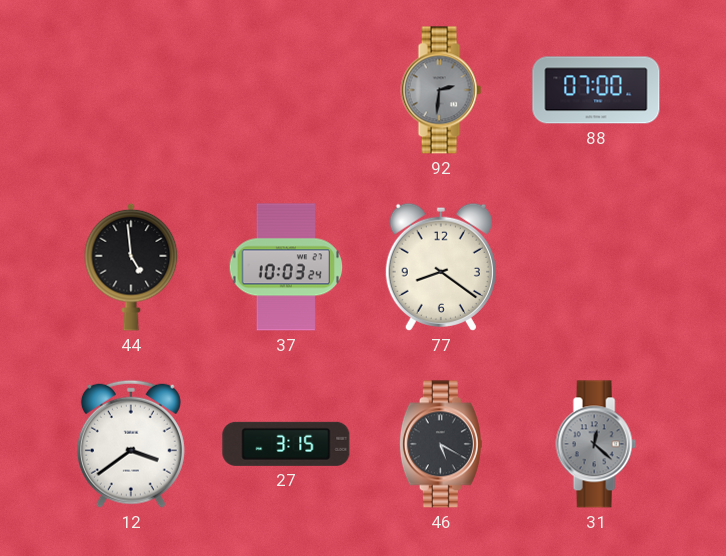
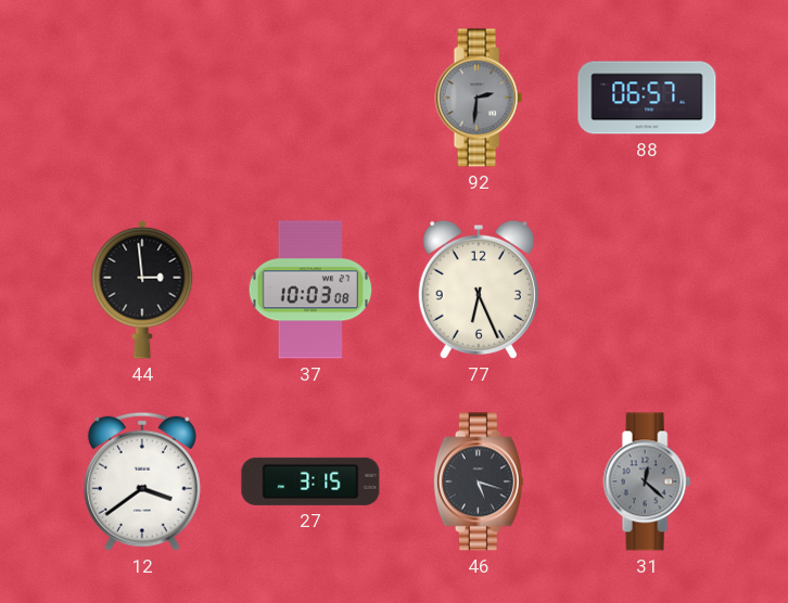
88: 07:00 -> 06:57 (647, 98)
44: 4:59 -> 2:59 (142, 290)
37: 10:03:24 -> 10:03:08 (310, 290)
77: 8:21 -> 6:26 (479, 290)
46: 5:20 -> 5:18 (479, 482)
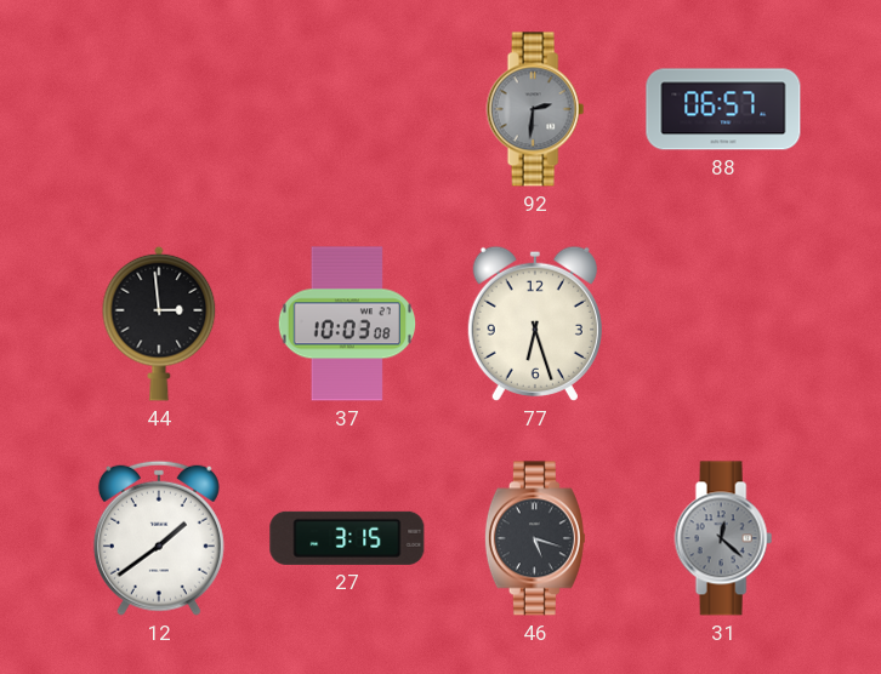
77: 6:26 -> 6:27 (535, 324)
12: 3:39 -> 1:39 (159, 538)
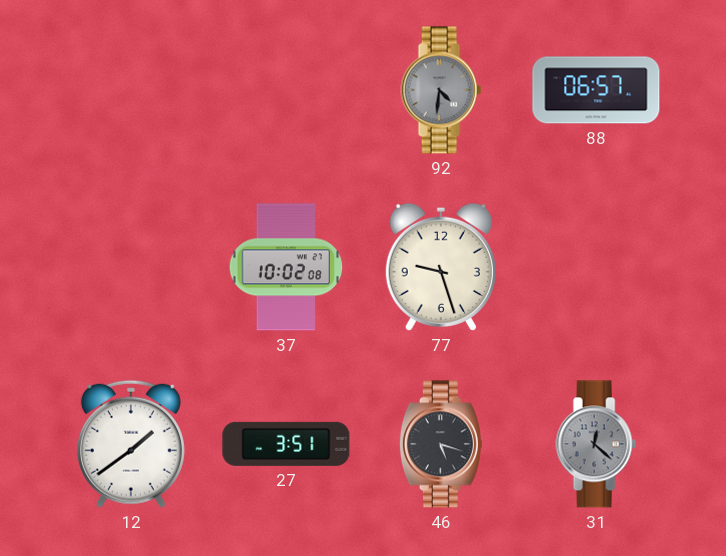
92: 2:31 -> 4:31 (441, 90)
44: 2:59 -> none (159, 324)
37: 10:03 -> 10:02 (286, 267)
77: 6:27 -> 9:27 (441, 267)
27: 3:15 -> 3:51 (286, 444)
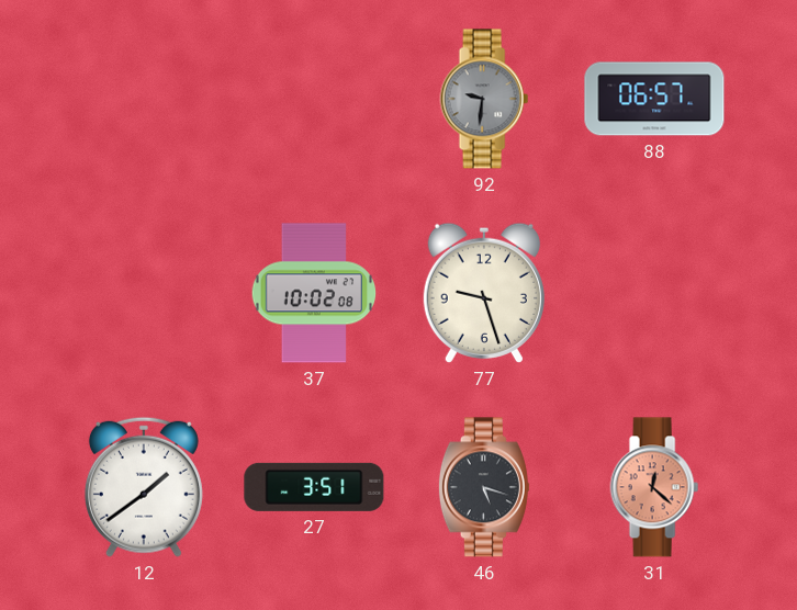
92: 4:31 -> 9:31 (484, 99)
31 dial: grey -> salmon (654, 487)
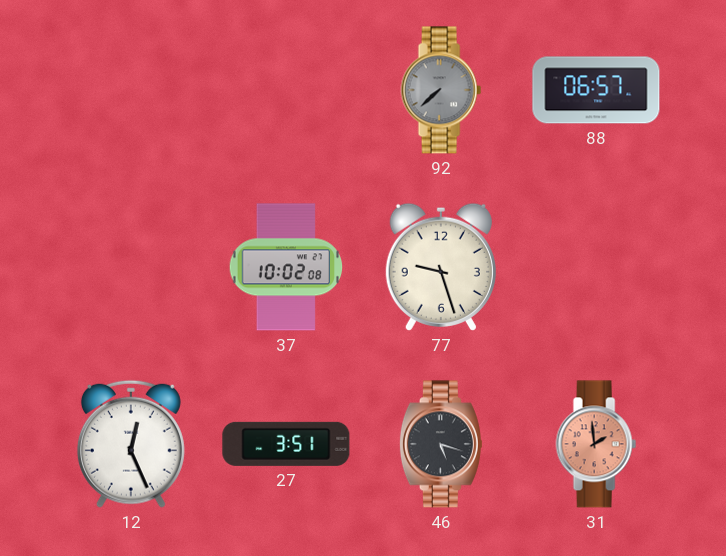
92: 9:31 -> 7:38 (441, 90)
12: 1:39 -> 12:26 (131, 444)
31: 12:22 -> 1:59 (596, 444)
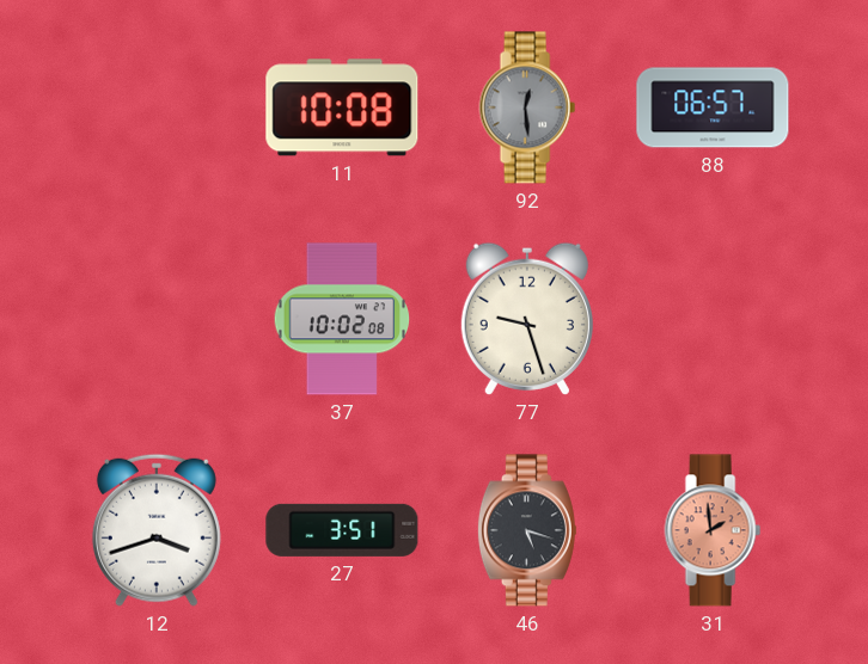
11: none -> 10:08 (342, 107)
92: 7:38 -> 12:29 (527, 107)
12: 12:26 -> 3:42 (157, 530)
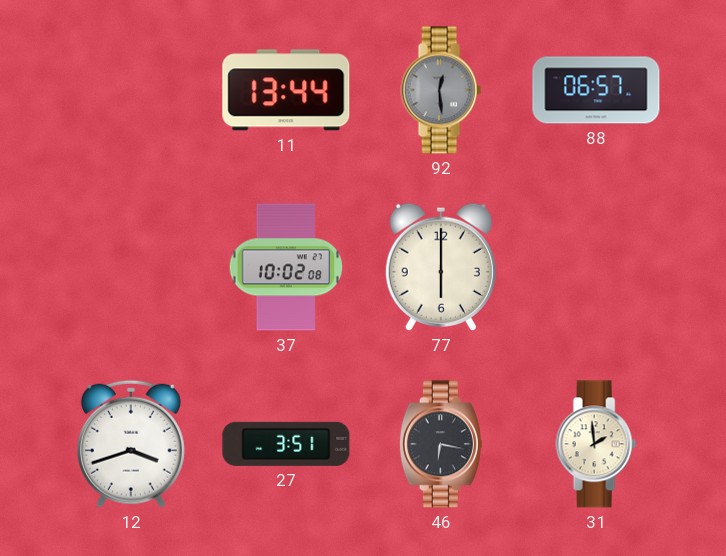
11: 10:08 -> 13:44 (286, 90)
77: 9:27 -> 6:00 (441, 267)
46: 5:18 -> 6:17 (441, 444)
31 dial: salmon -> cream (596, 444)
